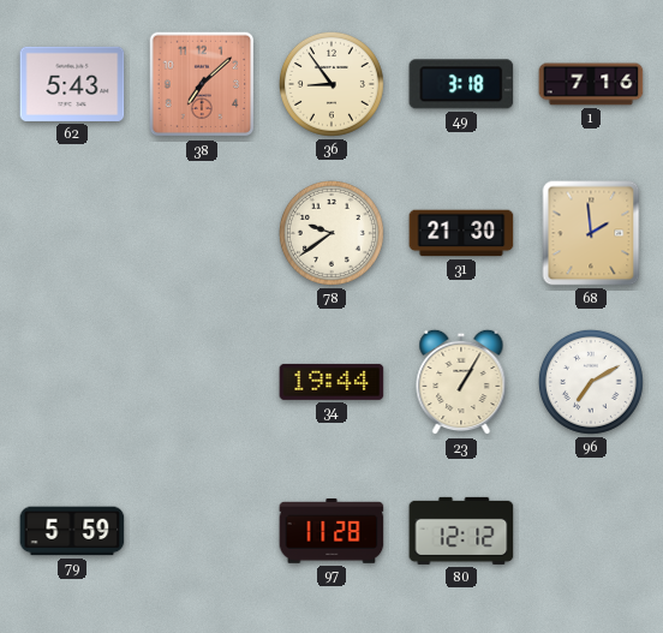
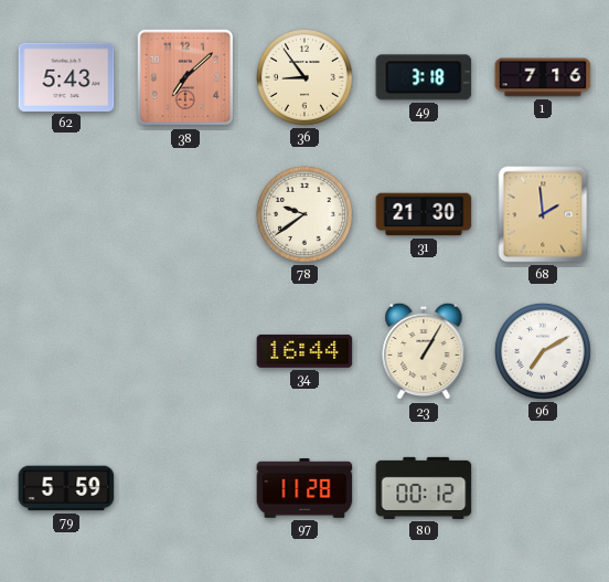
34: 19:44 -> 16:44 (304, 351)
80: 12:12 -> 00:12 (424, 488)
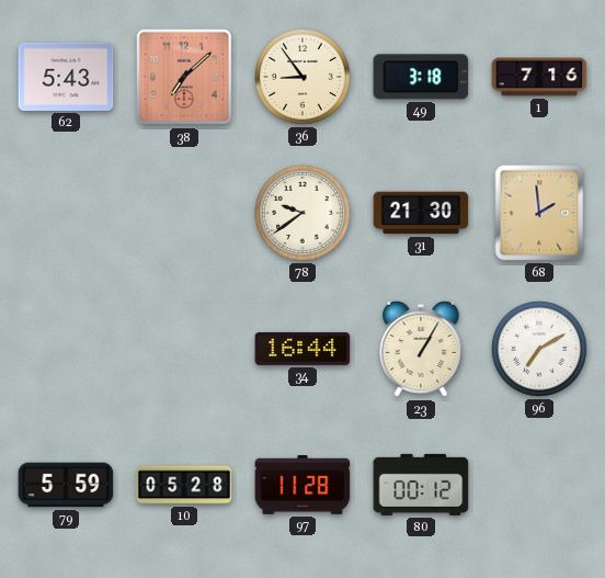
10: none -> 05:28 (184, 485)
